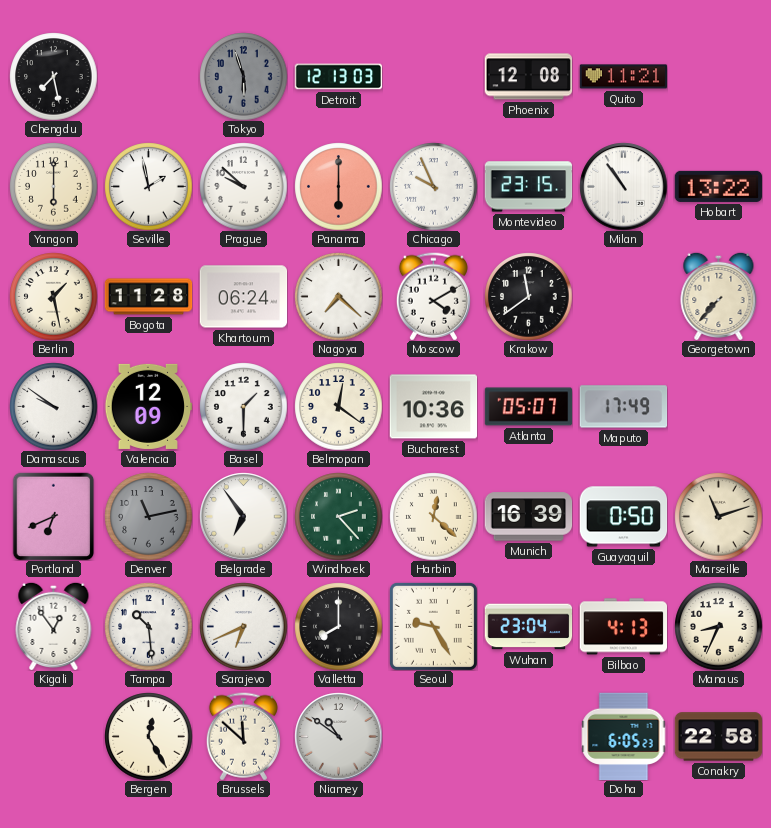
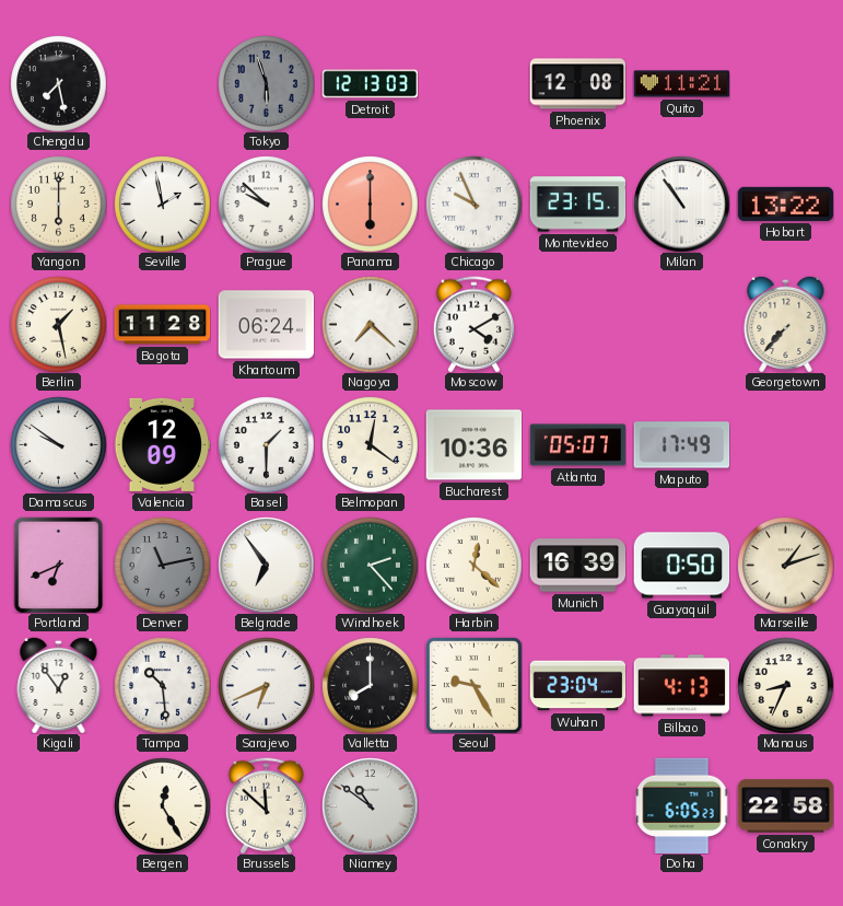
Krakow: 11:39 -> none (528, 296)
Marseille: 11:12 -> 1:12 (785, 565)
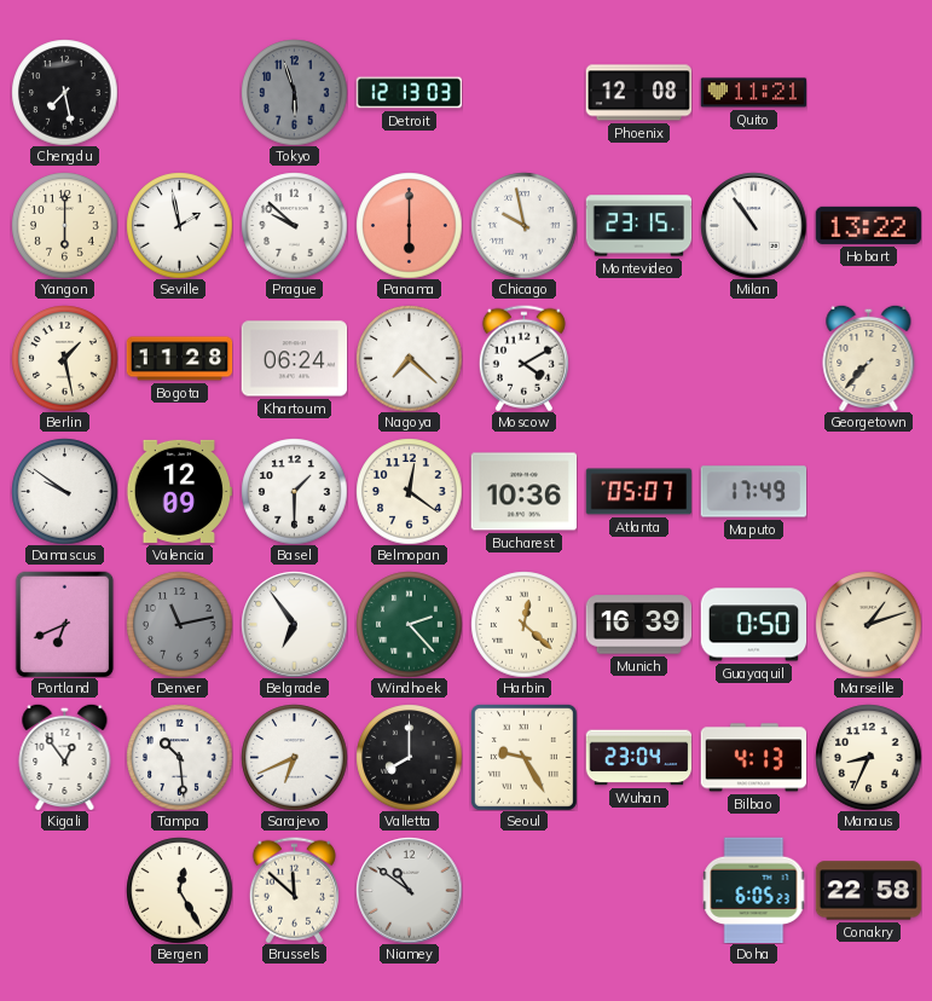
Chicago: 9:56 -> 9:58 (523, 225)
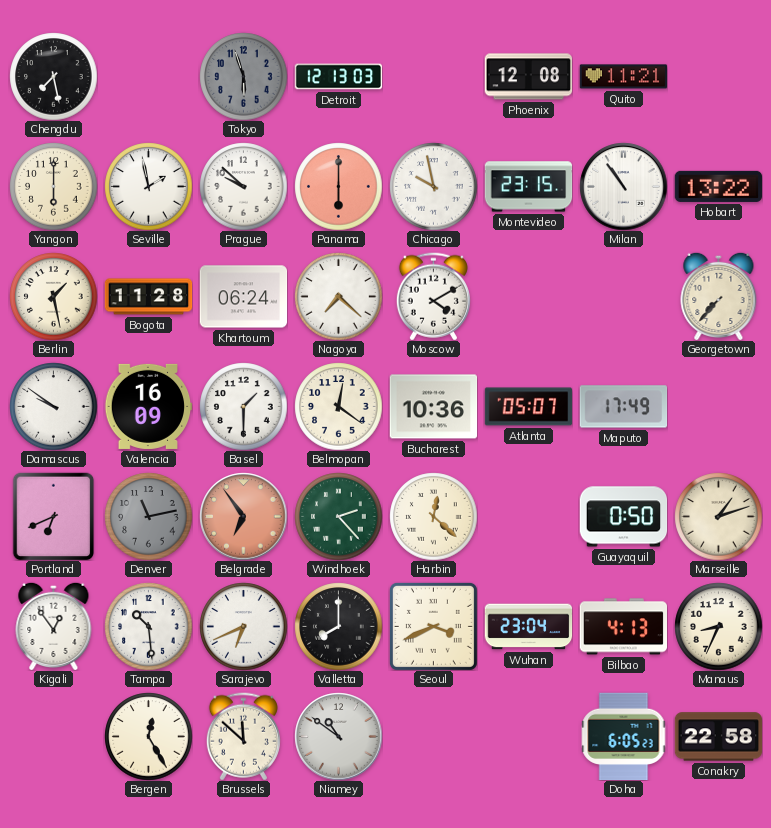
Valencia: 12:09 -> 16:09 (148, 406)
Belgrade dial: white -> salmon (243, 516)
Munich: 16:39 -> none (638, 625)
Seoul: 9:25 -> 3:41 (433, 626)
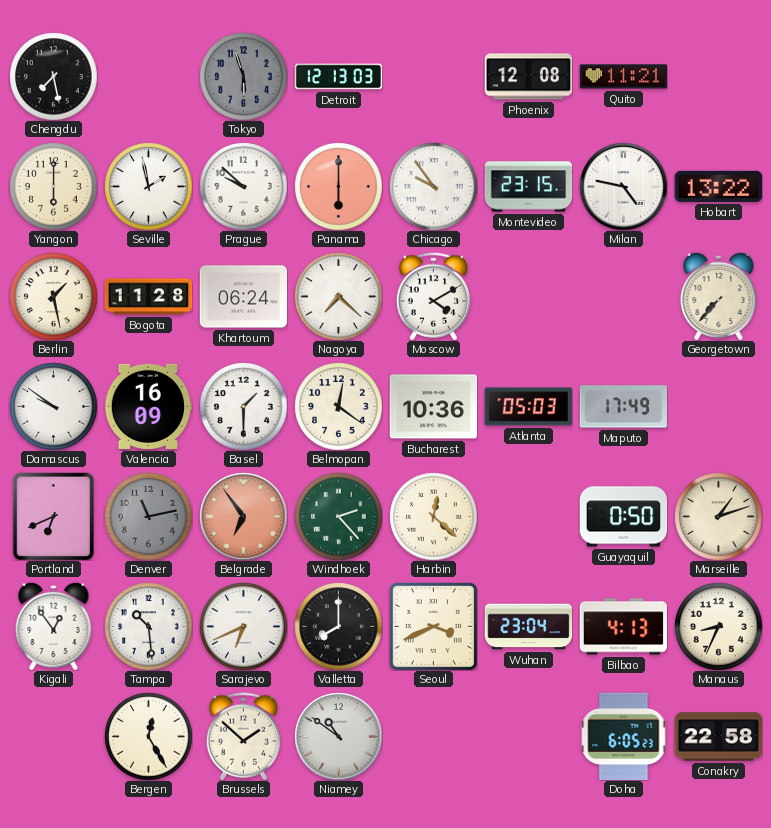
Chicago: 9:58 -> 9:54 (433, 186)
Milan: 10:54 -> 4:47 (623, 186)
Atlanta: 05:07 -> 05:03 (528, 407)
Brussels: 11:52 -> 1:52 (243, 736)
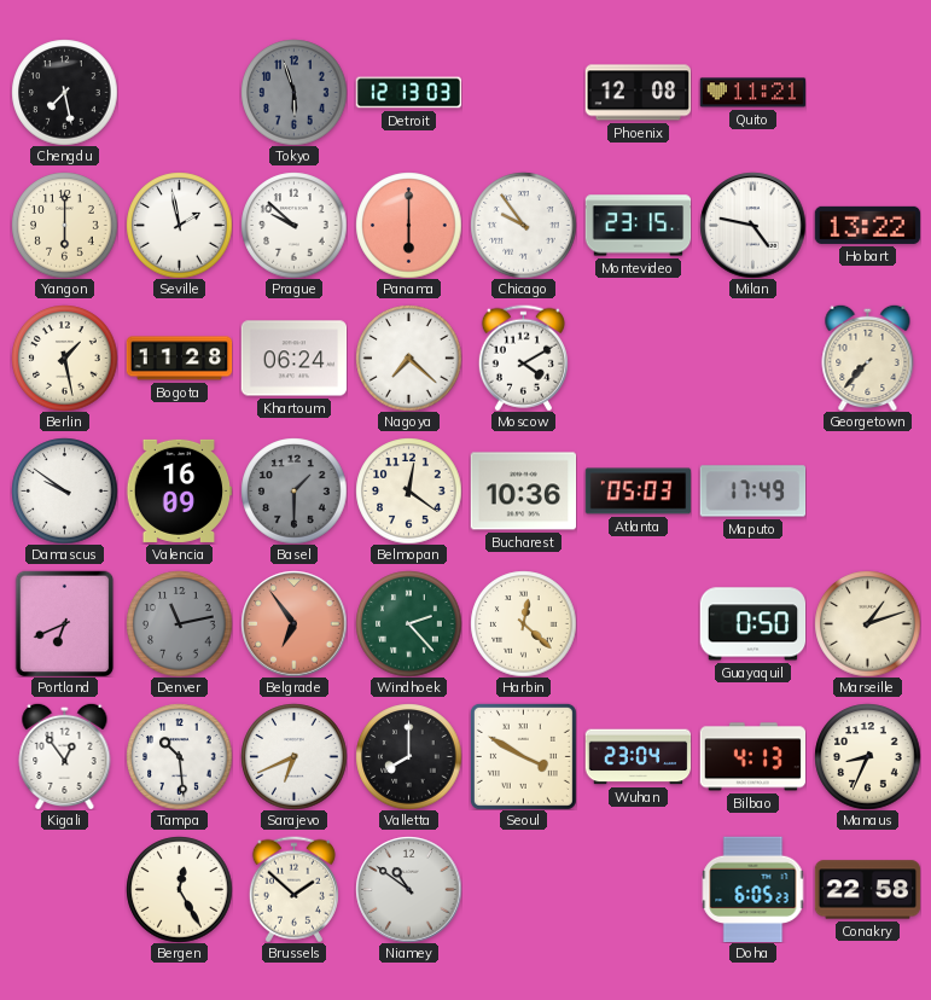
Basel dial: white -> grey (293, 490)
Seoul: 3:41 -> 3:50 (523, 756)
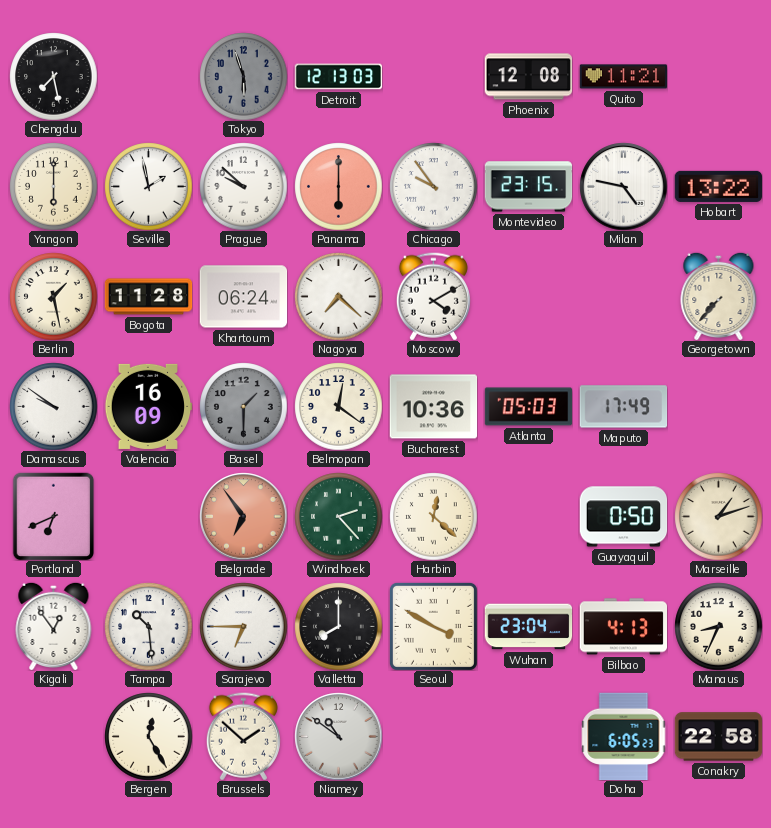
Denver: 11:13 -> none (179, 623)
Sarajevo: 6:41 -> 6:45 (243, 626)
